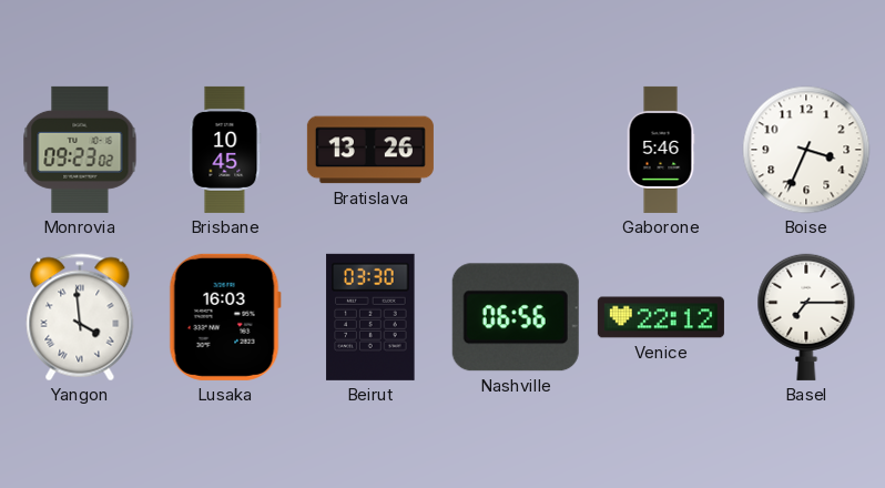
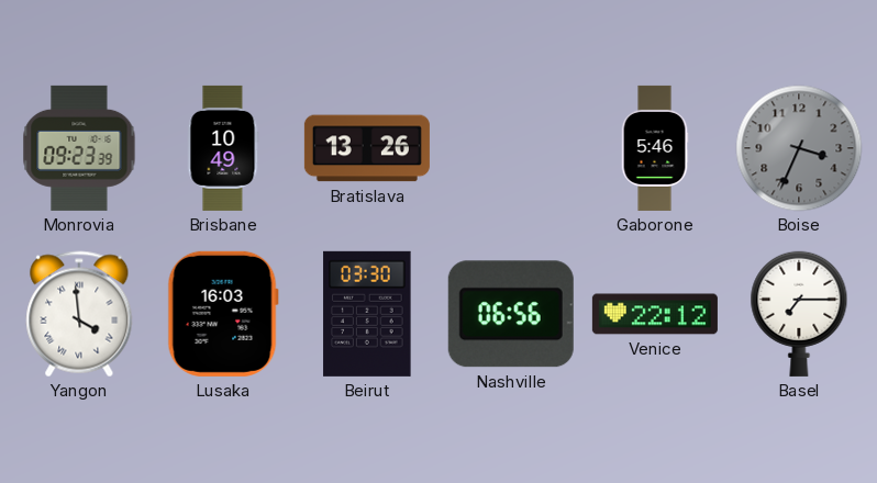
Monrovia: 09:23:02 -> 09:23:39 (79, 148)
Brisbane: 10:45 -> 10:49 (223, 148)
Boise dial: white -> grey (799, 148)
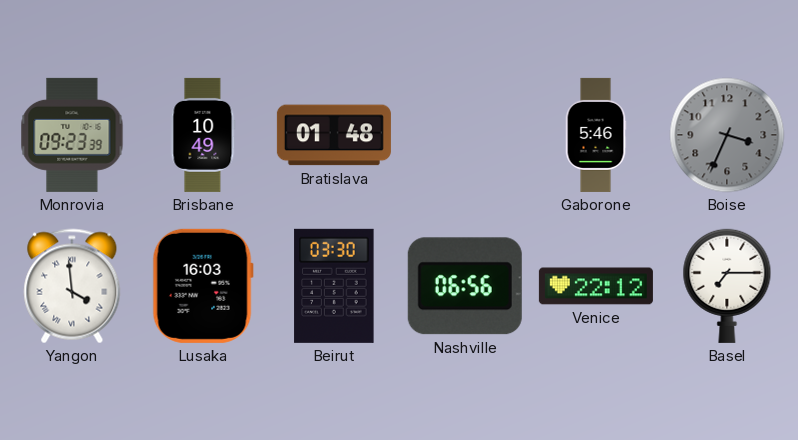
Bratislava: 13:26 -> 01:48 (334, 135)
